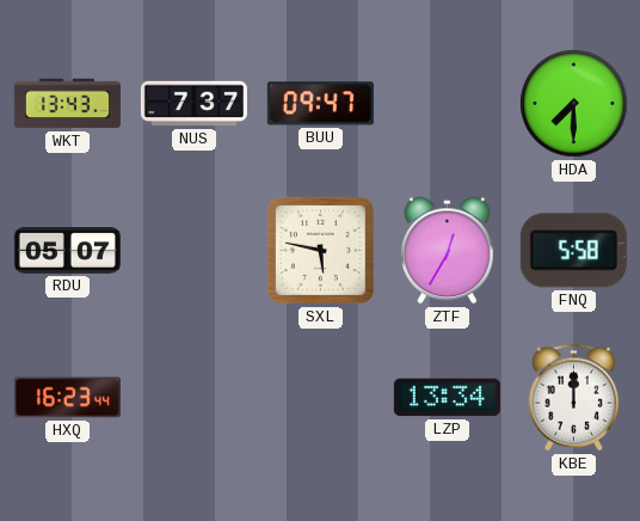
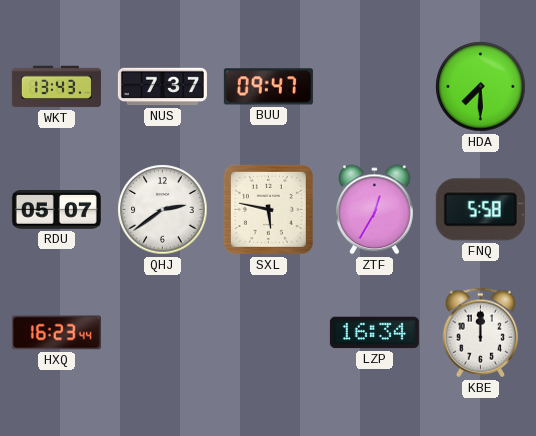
QHJ: none -> 2:39 (163, 210)
LZP: 13:34 -> 16:34 (374, 333)
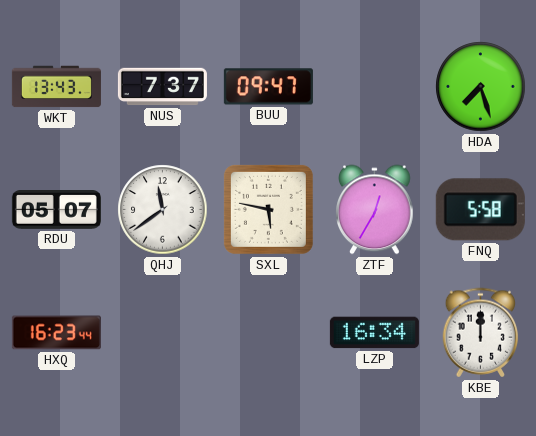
HDA: 7:30 -> 7:27 (481, 87)
QHJ: 2:39 -> 11:39 (163, 210)
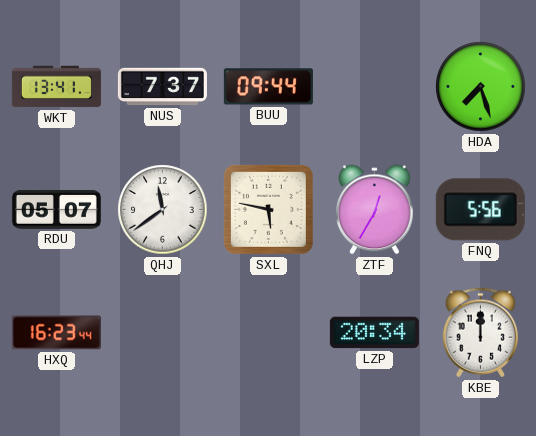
WKT: 13:43 -> 13:41 (56, 87)
BUU: 09:47 -> 09:44 (268, 87)
FNQ: 5:58 -> 5:56 (480, 210)
LZP: 16:34 -> 20:34 (374, 333)
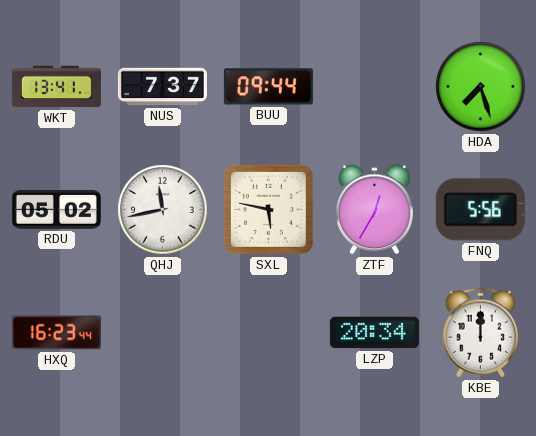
RDU: 05:07 -> 05:02 (56, 210)
QHJ: 11:39 -> 11:43 (163, 210)
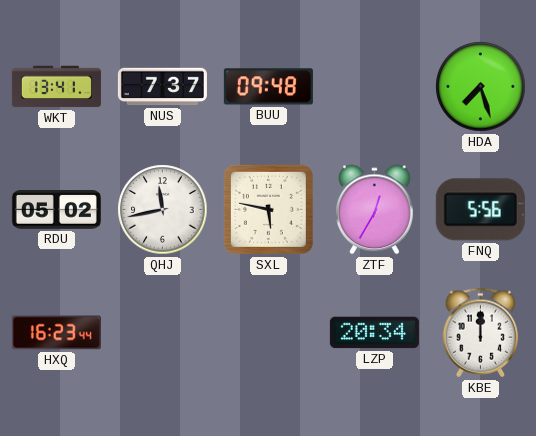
BUU: 09:44 -> 09:48 (268, 87)
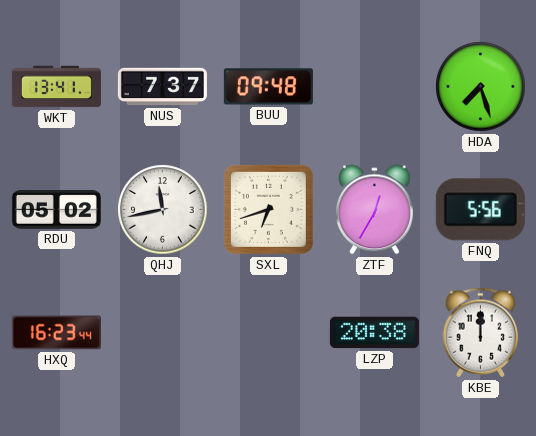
SXL: 5:47 -> 6:42 (268, 209)
LZP: 20:34 -> 20:38 (374, 333)
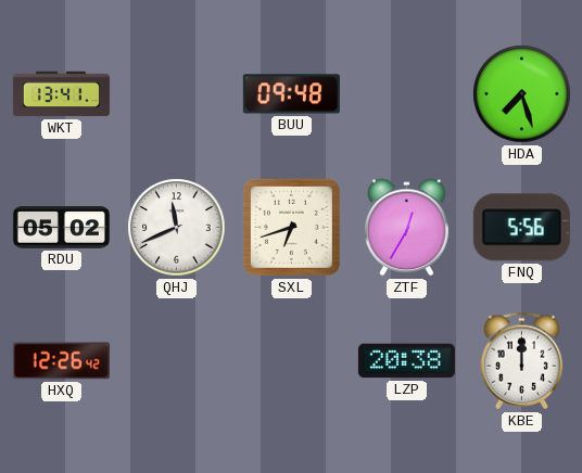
NUS: 7:37 -> none (162, 87)
QHJ: 11:43 -> 11:41 (177, 228)
HXQ: 16:23 -> 12:26 (61, 361)
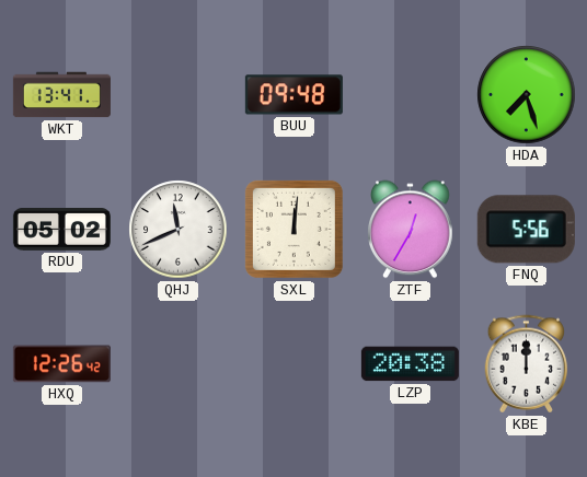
SXL: 6:42 -> 12:01 (293, 229)
